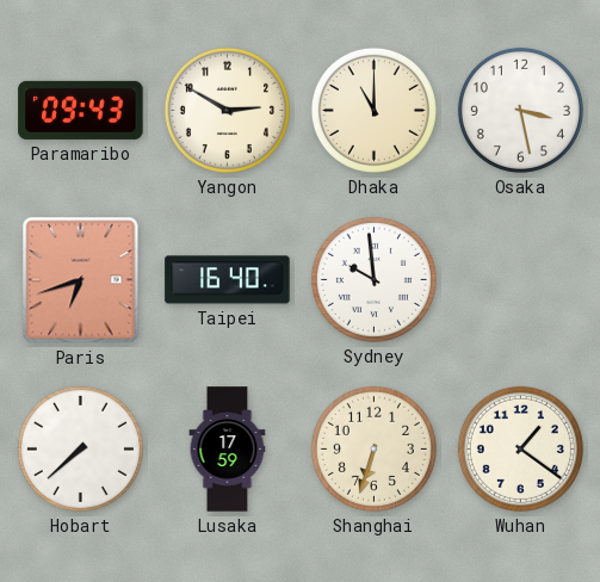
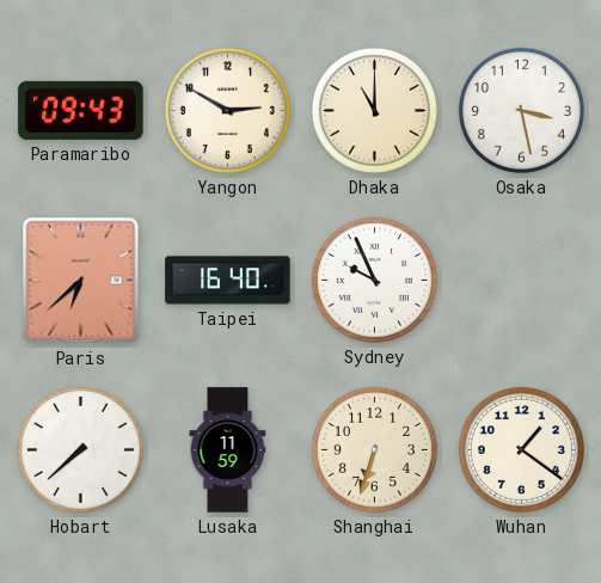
Paris: 6:42 -> 6:38 (81, 281)
Sydney: 9:59 -> 9:56 (374, 280)
Lusaka: 17:59 -> 11:59 (228, 450)
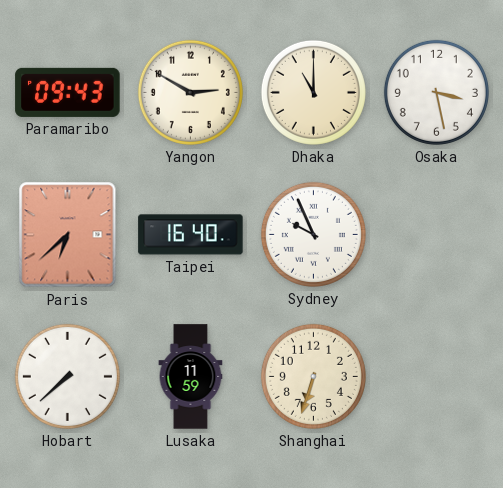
Wuhan: 1:21 -> none (521, 449)
